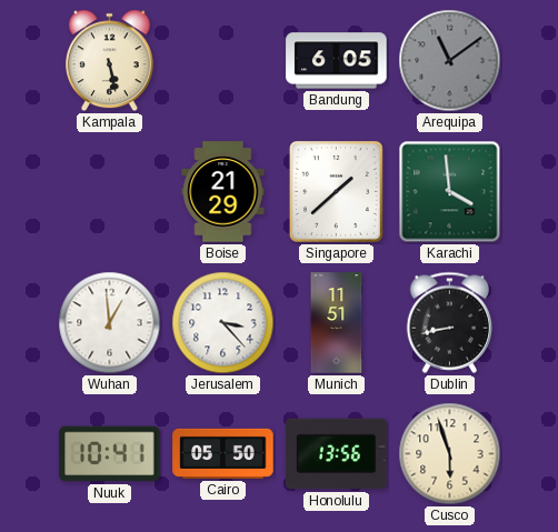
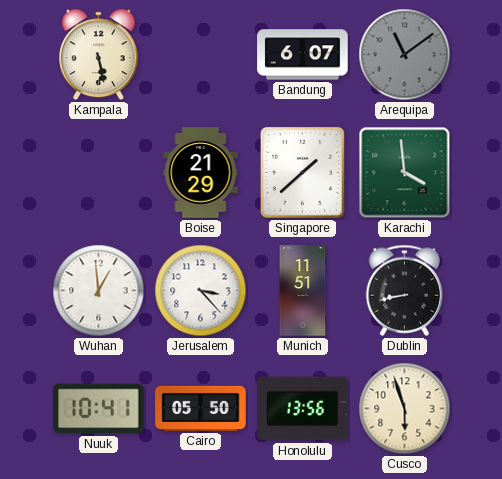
Bandung: 6:05 -> 6:07 (303, 55)
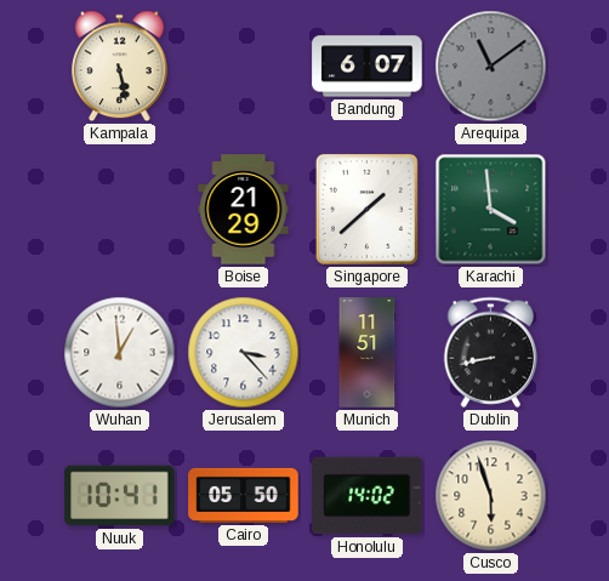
Honolulu: 13:56 -> 14:02 (368, 496)
